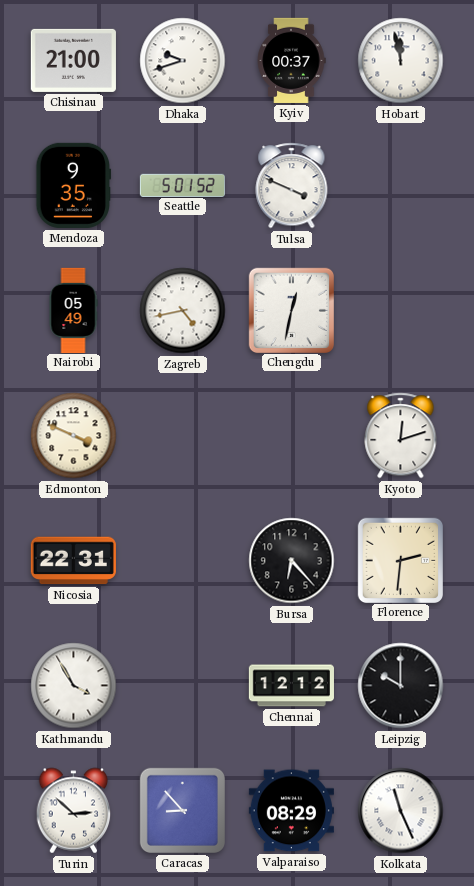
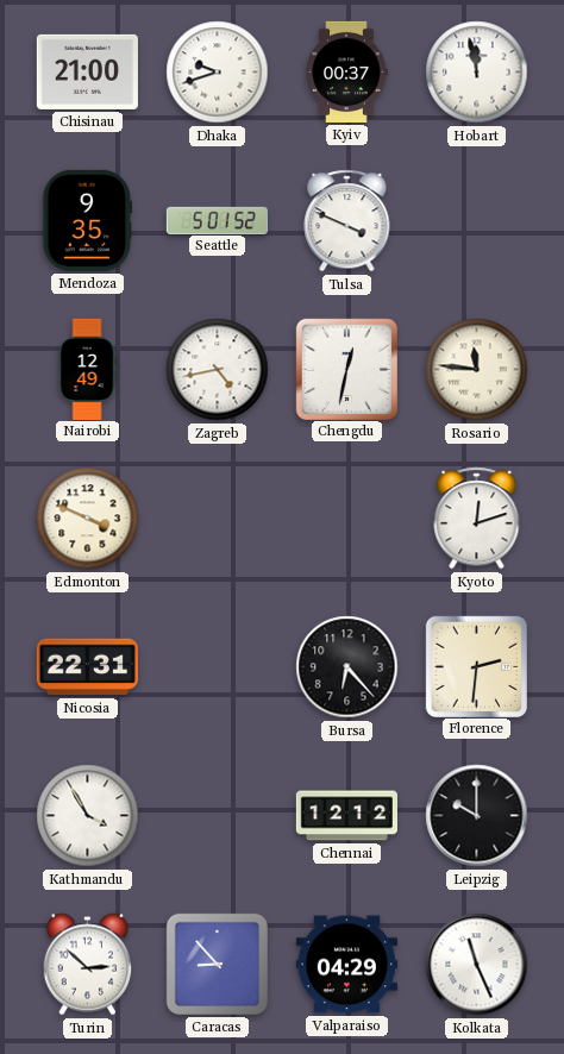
Nairobi: 05:49 -> 12:49 (87, 369)
Rosario: none -> 11:46 (477, 370)
Valparaiso: 08:29 -> 04:29 (346, 965)
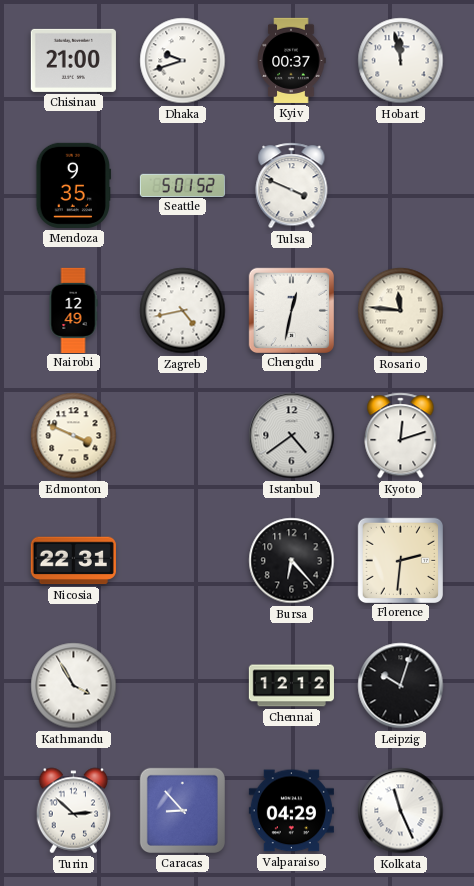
Istanbul: none -> 4:39 (292, 436)
Leipzig: 10:00 -> 10:03 (401, 686)
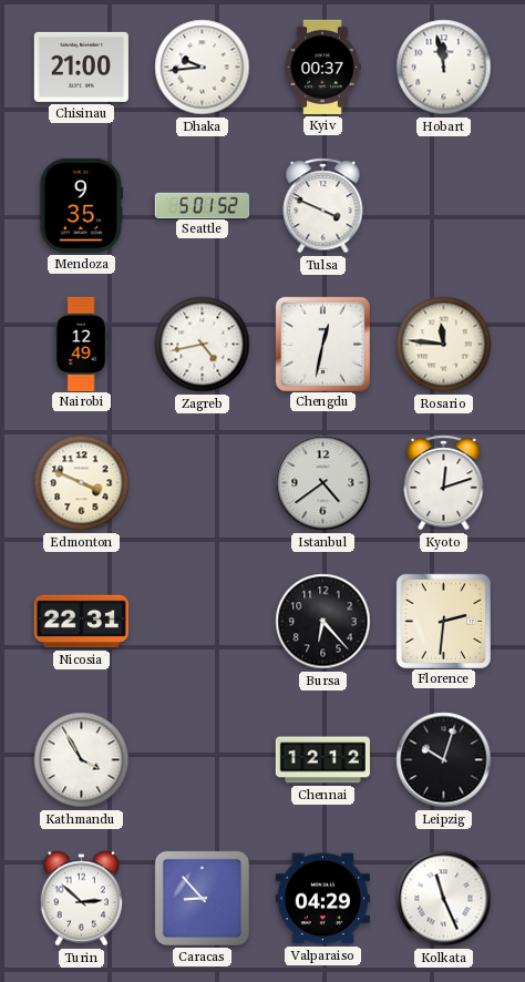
Dhaka: 9:42 -> 9:44 (203, 68)
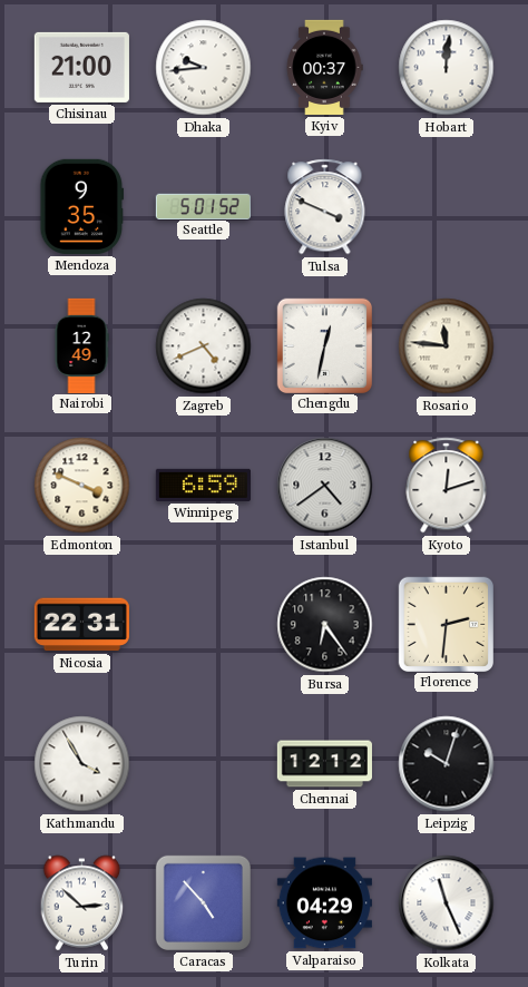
Hobart: 11:58 -> 12:01 (447, 68)
Zagreb: 4:43 -> 4:41 (204, 346)
Winnipeg: none -> 6:59 (203, 485)
Bursa: 6:23 -> 6:24 (325, 625)
Caracas: 8:53 -> 4:53 (203, 902)
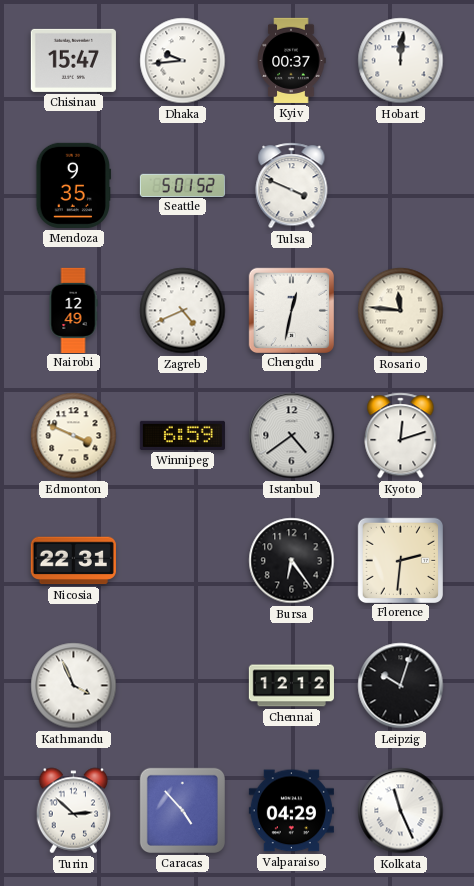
Chisinau: 21:00 -> 15:47 (73, 60)
Kathmandu: 3:55 -> 3:56 (74, 686)
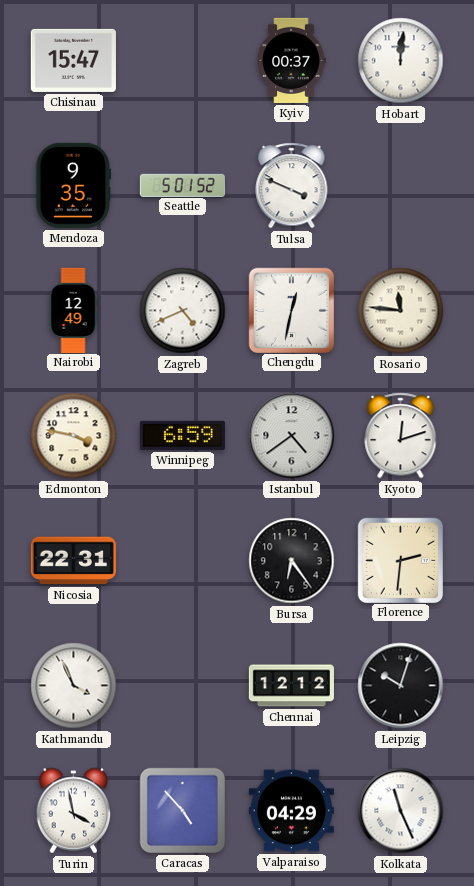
Dhaka: 9:44 -> none (183, 61)
Edmonton: 3:49 -> 3:47 (74, 436)
Turin: 2:52 -> 3:58 (74, 811)
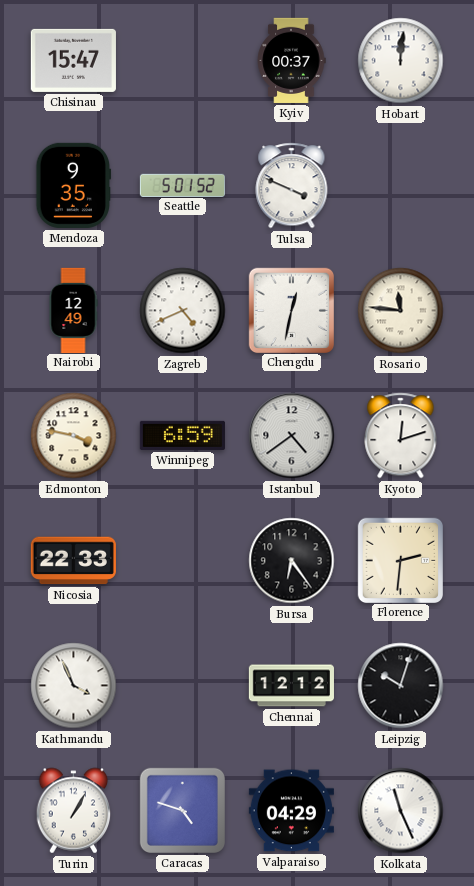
Nicosia: 22:31 -> 22:33 (73, 561)
Turin: 3:58 -> 1:05 (74, 811)
Caracas: 4:53 -> 4:48 (182, 810)
